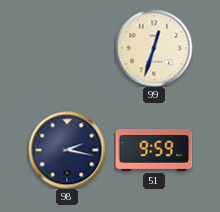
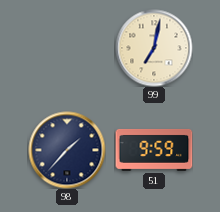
99: 12:33 -> 7:02 (154, 48)
98: 2:17 -> 1:37 (67, 150)
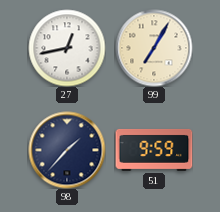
27: none -> 12:43 (67, 48)
99: 7:02 -> 7:05 (154, 48)
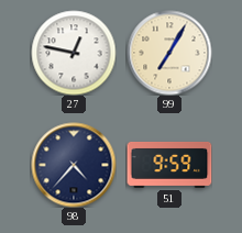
27: 12:43 -> 12:47 (74, 53)
98: 1:37 -> 4:37 (74, 165)
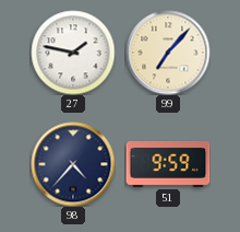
27: 12:47 -> 1:47 (73, 53)
99: 7:05 -> 7:07 (168, 53)
